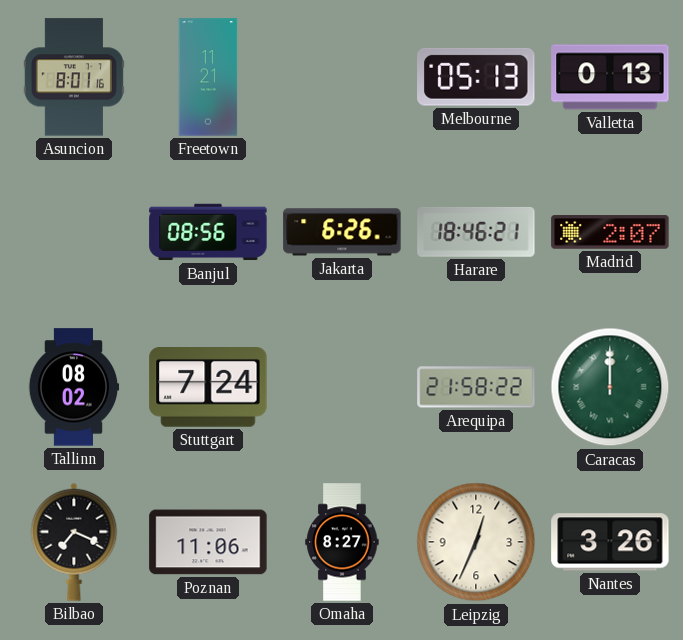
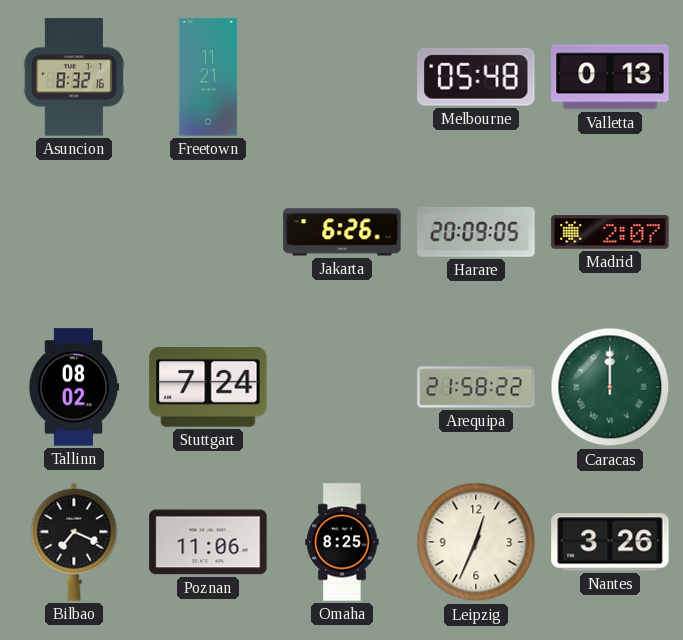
Asuncion: 8:01 -> 8:32 (74, 77)
Melbourne: 05:13 -> 05:48 (476, 77)
Banjul: 08:56 -> none (208, 232)
Harare: 18:46 -> 20:09 (476, 232)
Omaha: 8:27 -> 8:25 (342, 542)
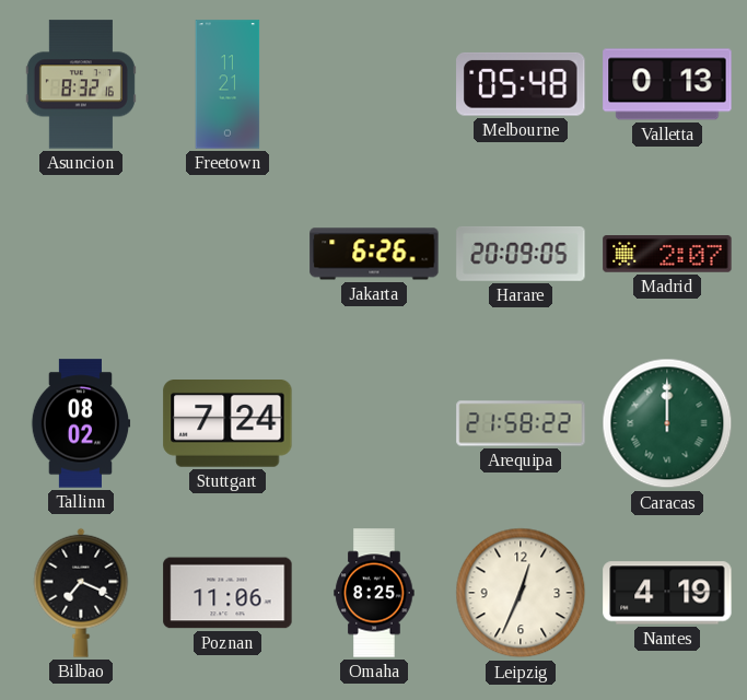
Nantes: 3:26 -> 4:19 (667, 593)
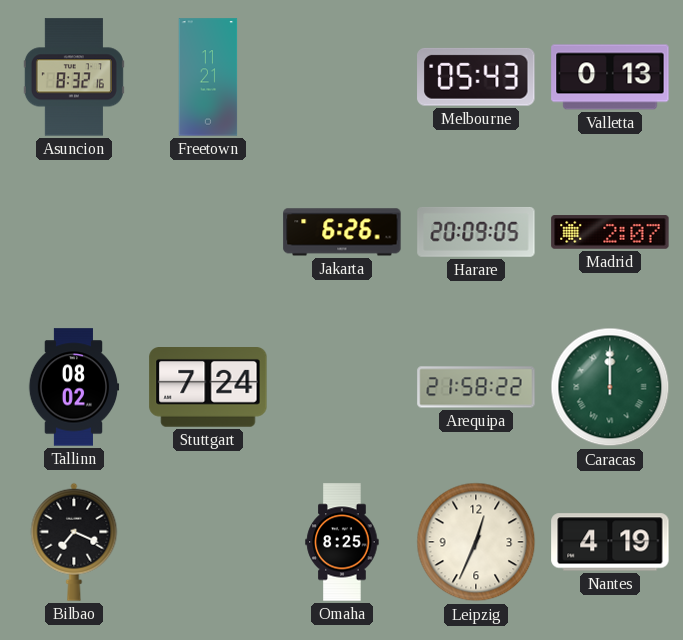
Melbourne: 05:48 -> 05:43 (476, 77)
Poznan: 11:06 -> none (227, 593)
